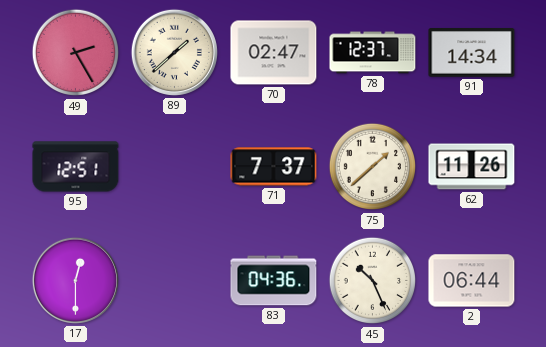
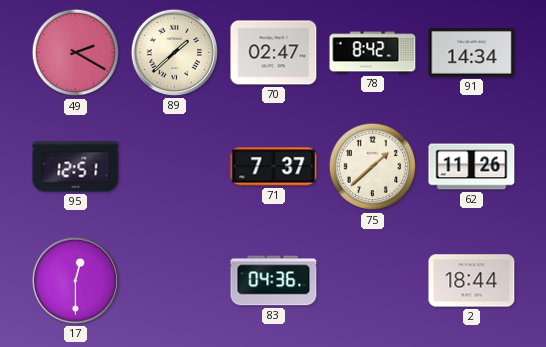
49: 2:25 -> 2:20 (76, 53)
78: 12:37 -> 8:42 (373, 53)
45: 10:26 -> none (373, 281)
2: 06:44 -> 18:44 (472, 281)
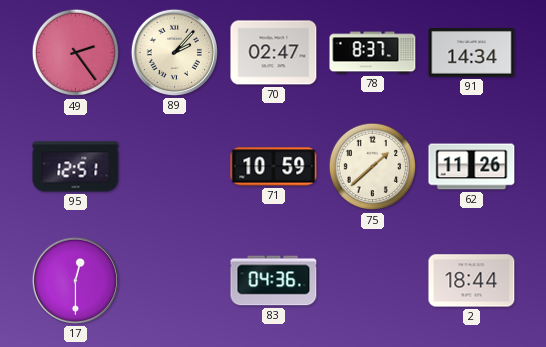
49: 2:20 -> 2:24 (76, 53)
89: 1:38 -> 2:07 (174, 52)
78: 8:42 -> 8:37 (373, 53)
71: 7:37 -> 10:59 (274, 167)
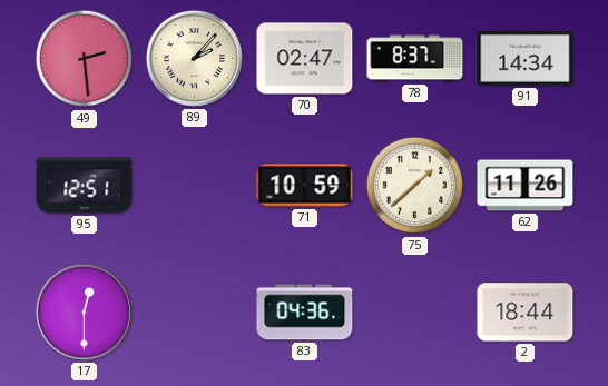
49: 2:24 -> 2:29 (85, 59)
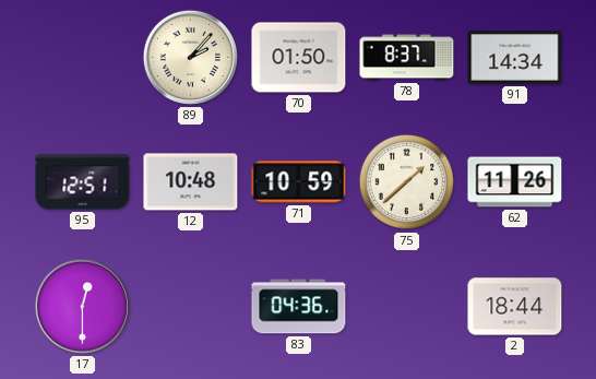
49: 2:29 -> none (85, 59)
70: 02:47 -> 01:50 (299, 58)
12: none -> 10:48 (191, 182)
